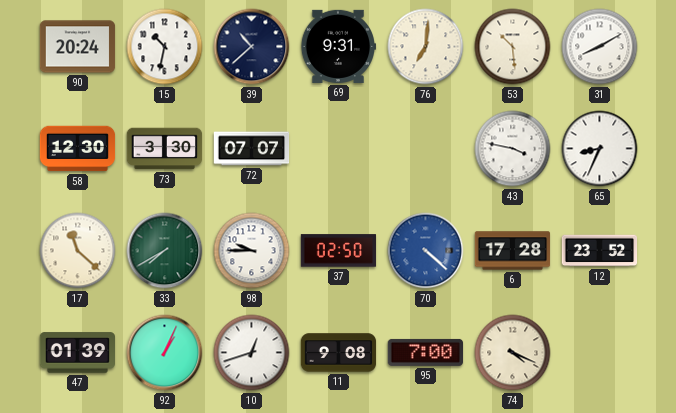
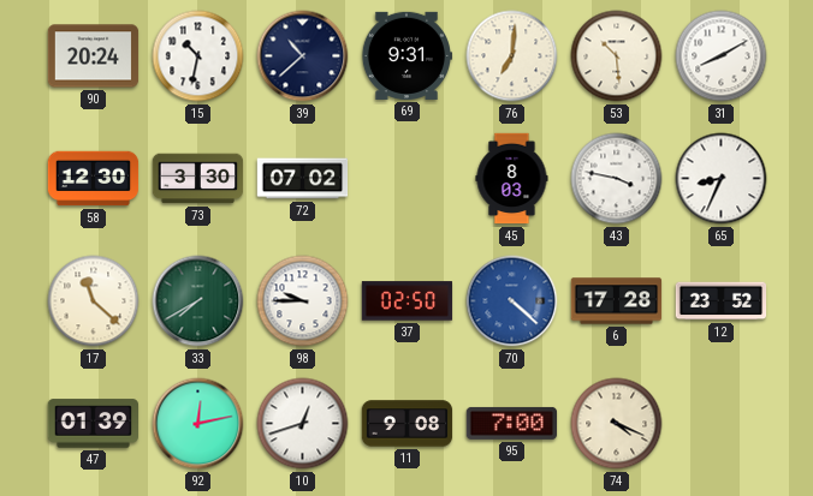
72: 07:07 -> 07:02 (303, 179)
45: none -> 8:03 (512, 179)
92: 1:04 -> 12:13 (198, 424)
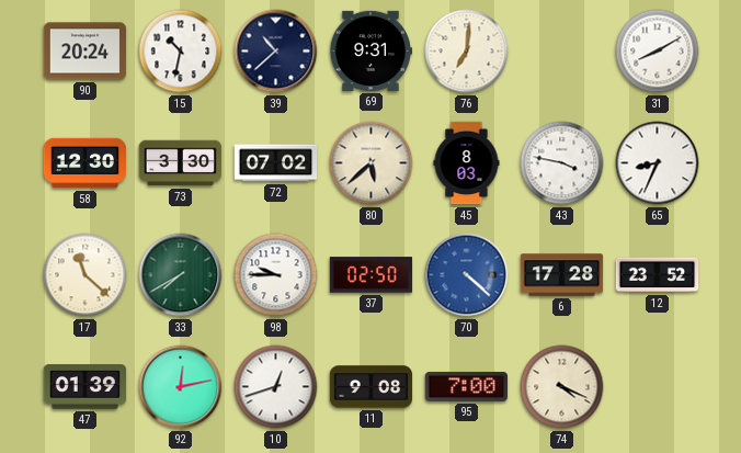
53: 10:29 -> none (617, 56)
80: none -> 5:38 (372, 163)
